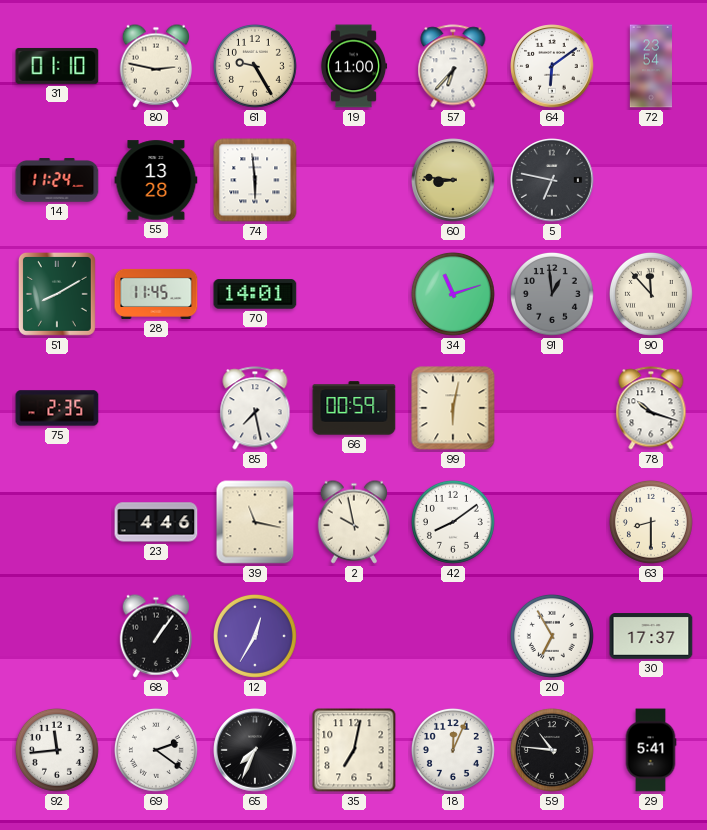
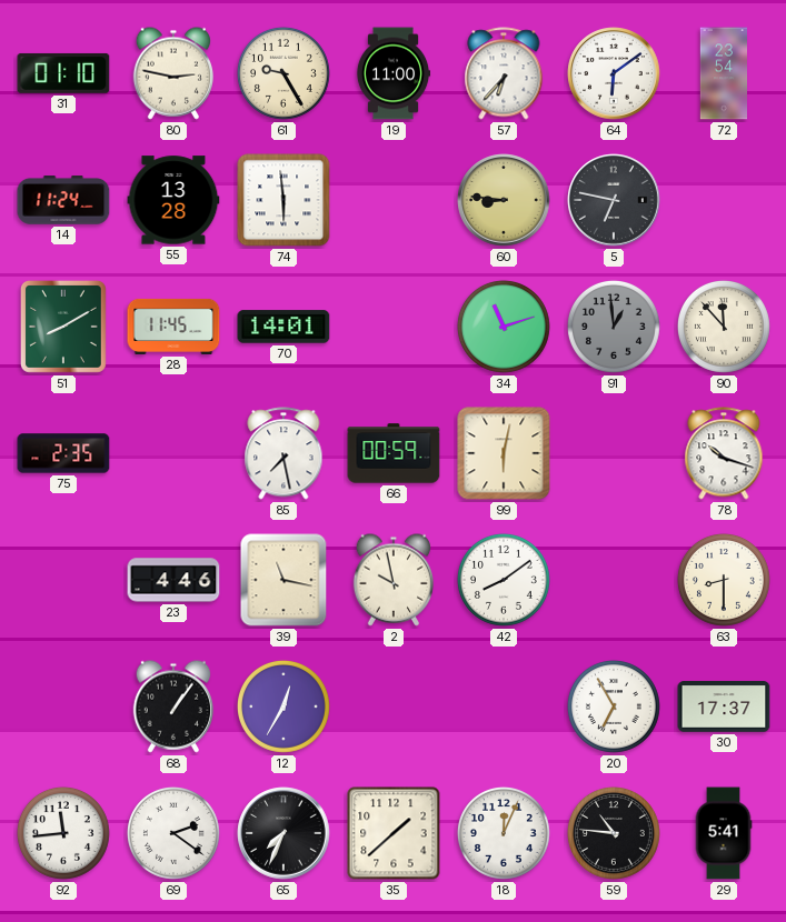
35: 7:02 -> 1:38 (394, 833)
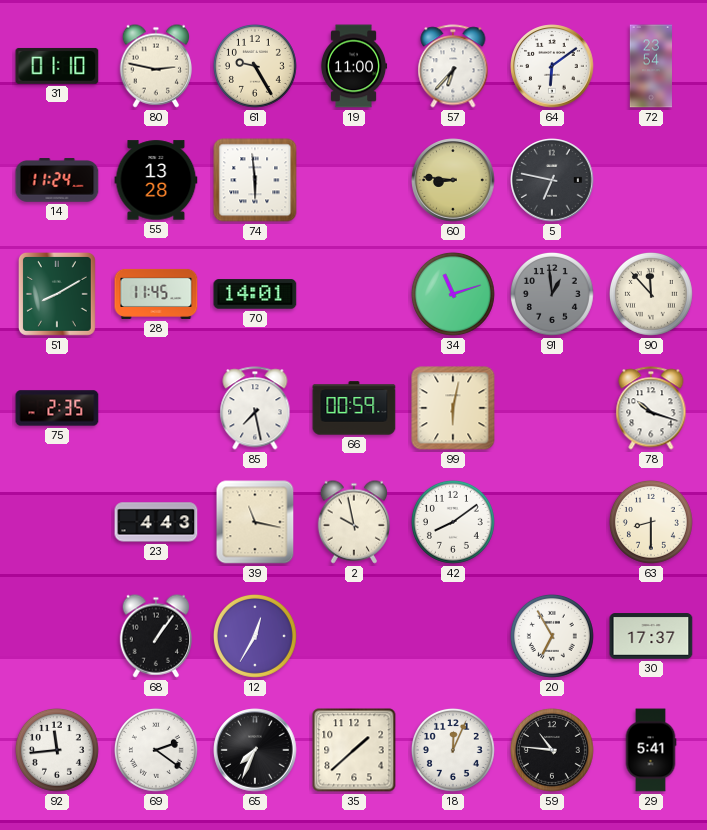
23: 4:46 -> 4:43 (156, 522)
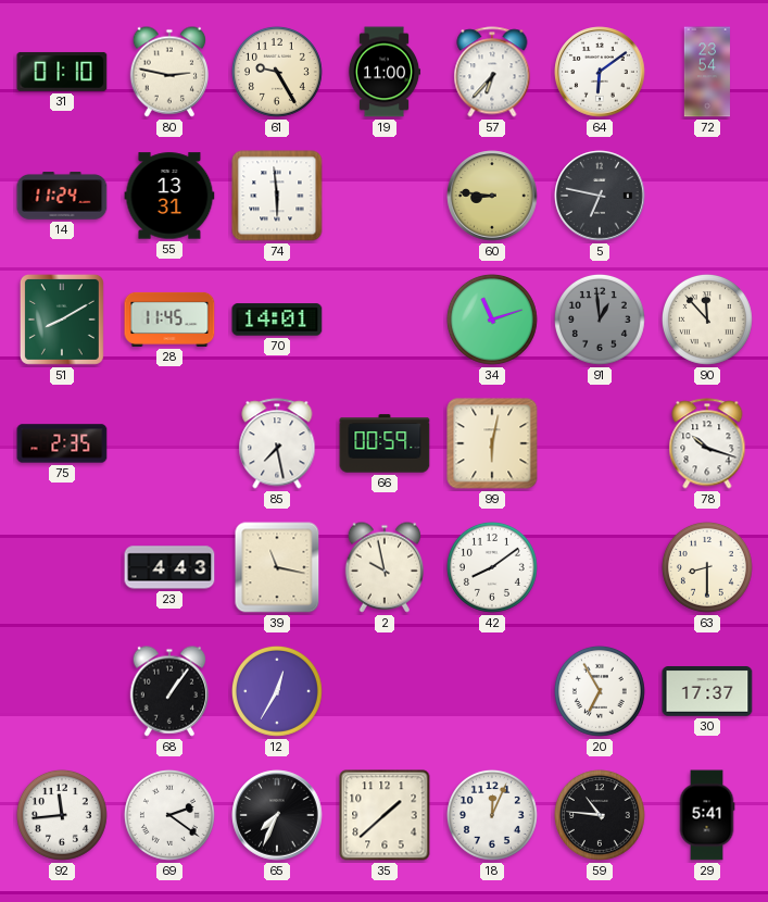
55: 13:28 -> 13:31 (169, 196)
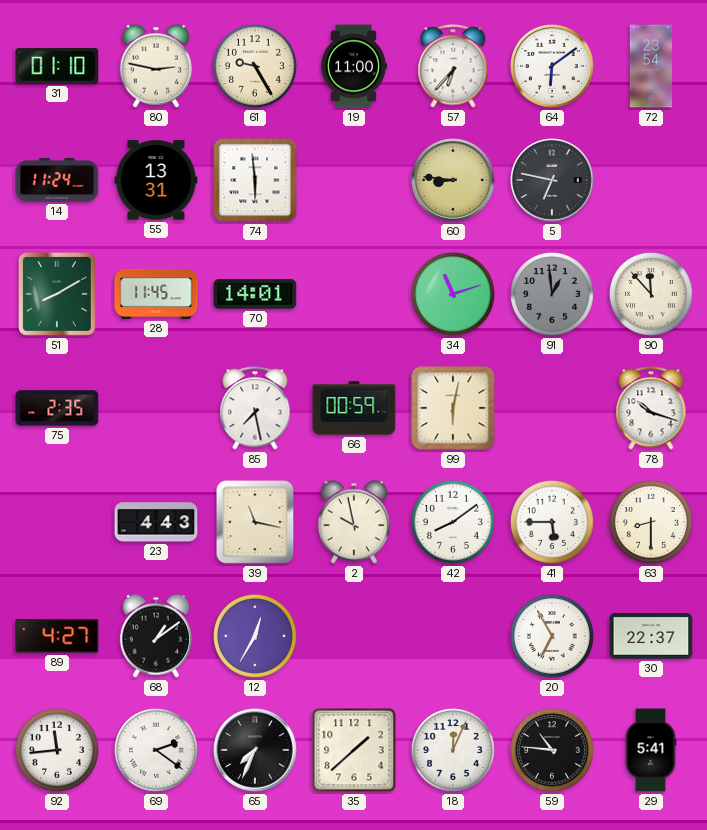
41: none -> 5:45 (552, 522)
89: none -> 4:27 (57, 636)
68: 1:06 -> 1:09 (155, 636)
30: 17:37 -> 22:37 (651, 636)
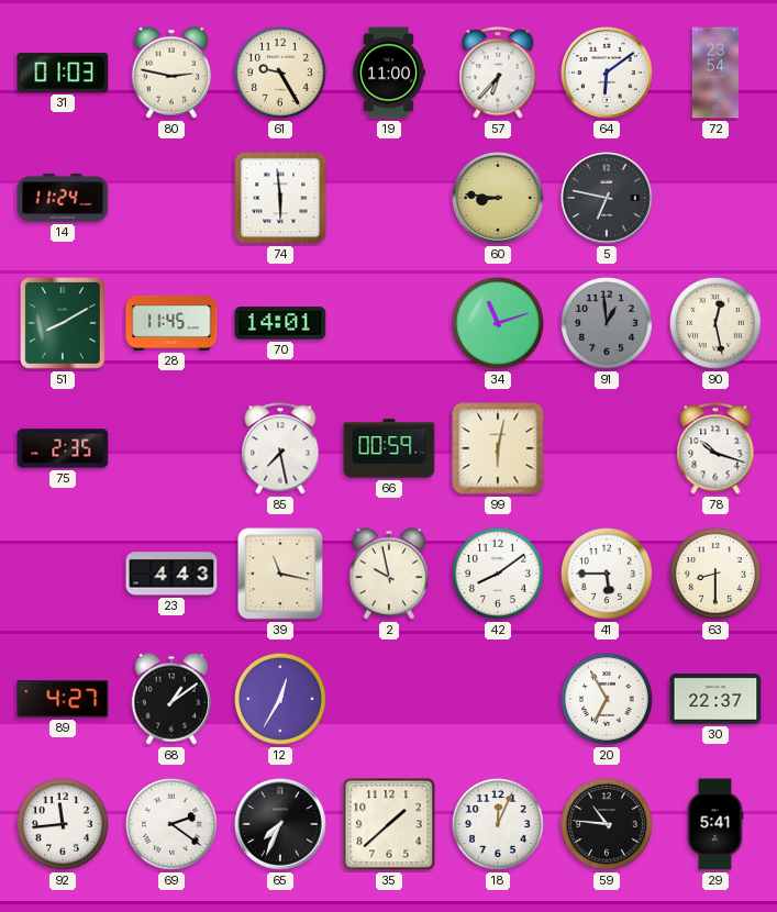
31: 01:10 -> 01:03 (63, 73)
55: 13:31 -> none (156, 180)
90: 11:53 -> 12:28 (715, 323)
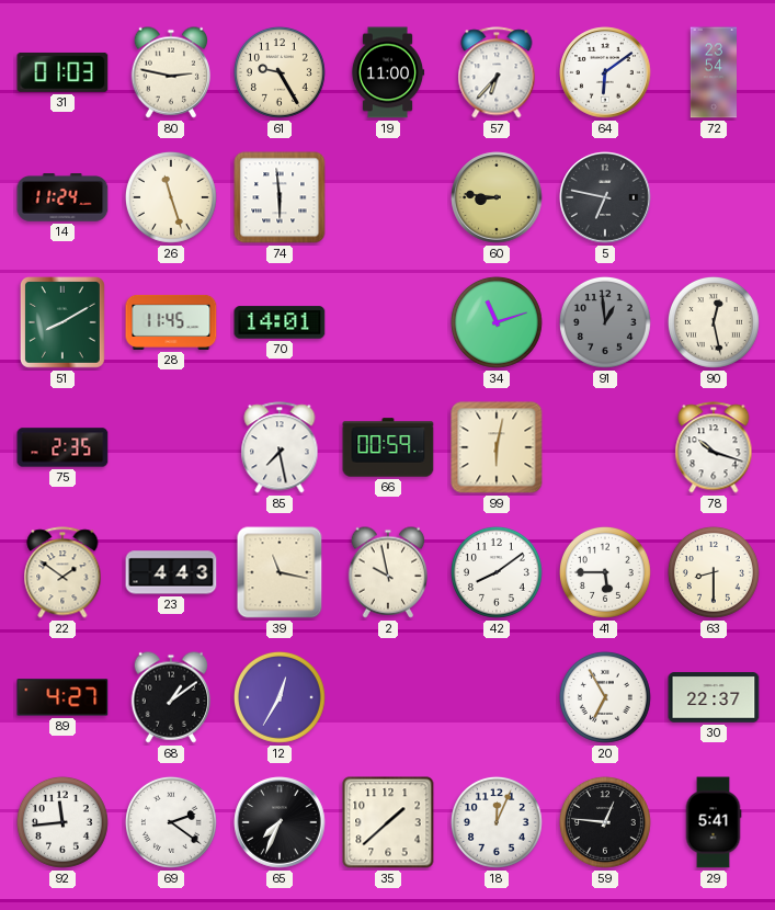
26: none -> 11:27 (171, 197)
22: none -> 1:51 (62, 572)
59: 10:46 -> 12:46 (605, 822)
